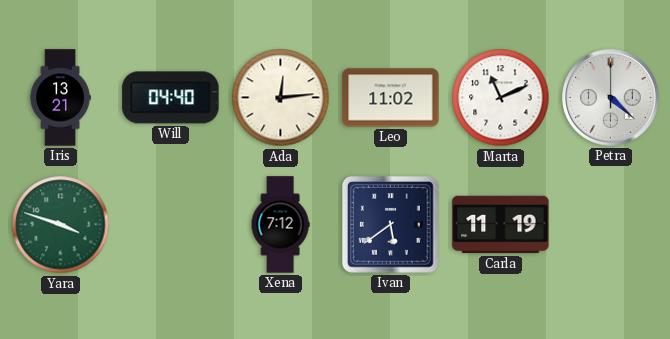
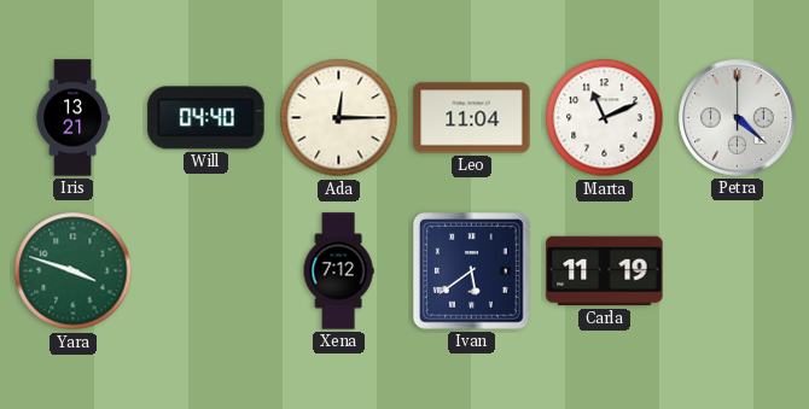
Ada: 12:14 -> 12:15 (339, 118)
Leo: 11:02 -> 11:04 (472, 118)
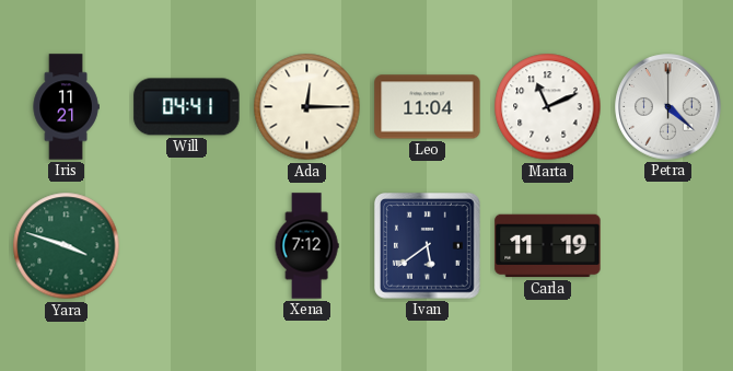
Iris: 13:21 -> 11:21 (66, 107)
Will: 04:40 -> 04:41 (187, 107)
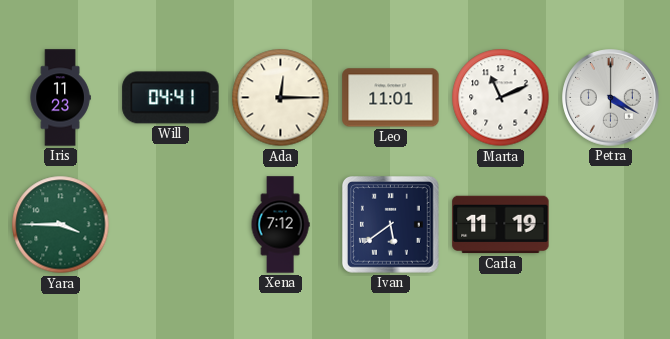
Iris: 11:21 -> 11:23 (60, 98)
Leo: 11:04 -> 11:01 (391, 98)
Petra: 4:22 -> 4:20 (611, 98)
Yara: 3:48 -> 3:45 (61, 225)
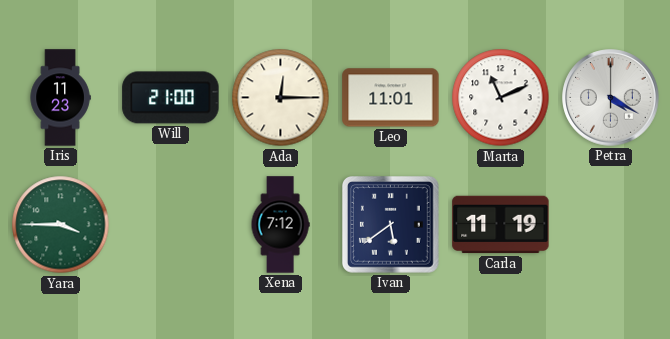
Will: 04:41 -> 21:00 (171, 98)
